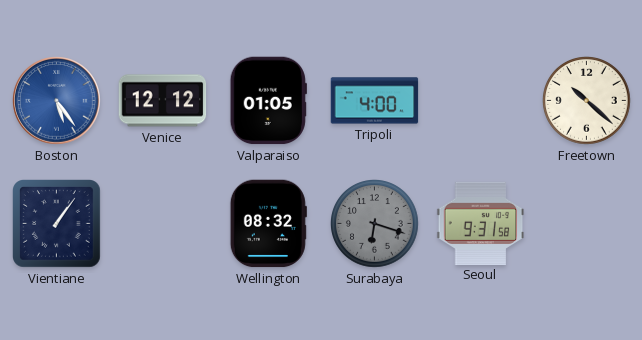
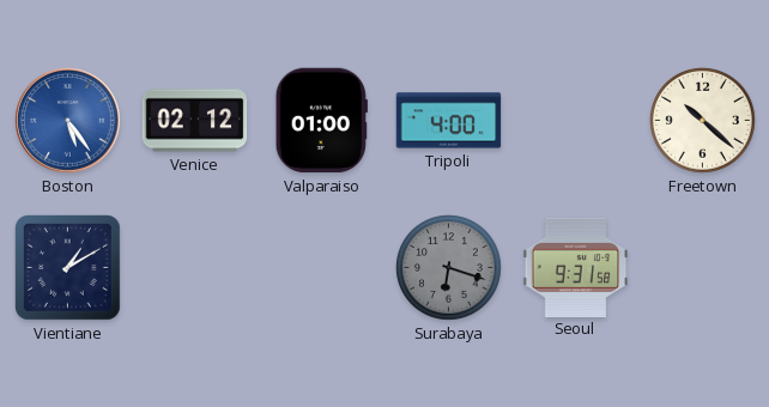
Venice: 12:12 -> 02:12 (195, 121)
Valparaiso: 01:05 -> 01:00 (321, 121)
Vientiane: 1:06 -> 1:10 (68, 268)
Wellington: 08:32 -> none (268, 224)
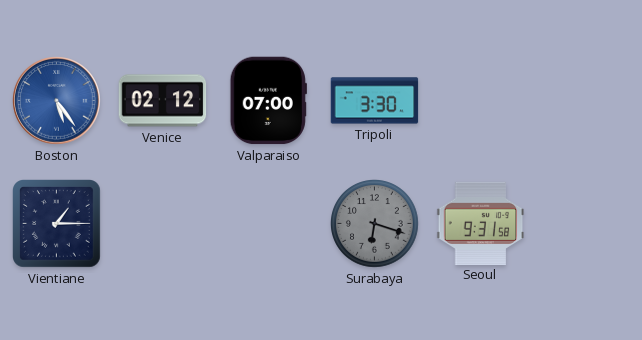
Valparaiso: 01:00 -> 07:00 (268, 101)
Tripoli: 4:00 -> 3:30 (375, 101)
Freetown: 10:22 -> none (703, 121)
Vientiane: 1:10 -> 1:15 (57, 224)
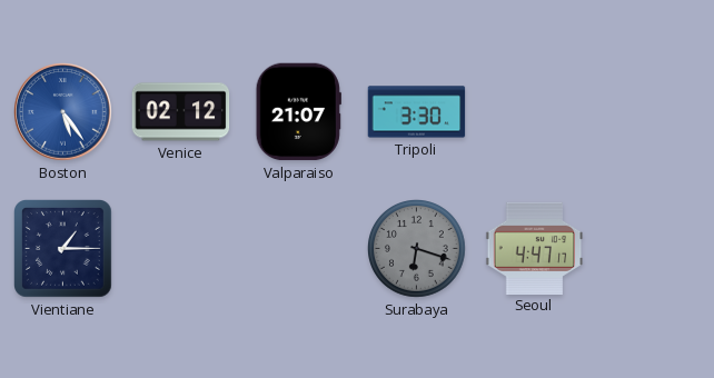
Valparaiso: 07:00 -> 21:07 (298, 112)
Seoul: 9:31 -> 4:47 (535, 248)
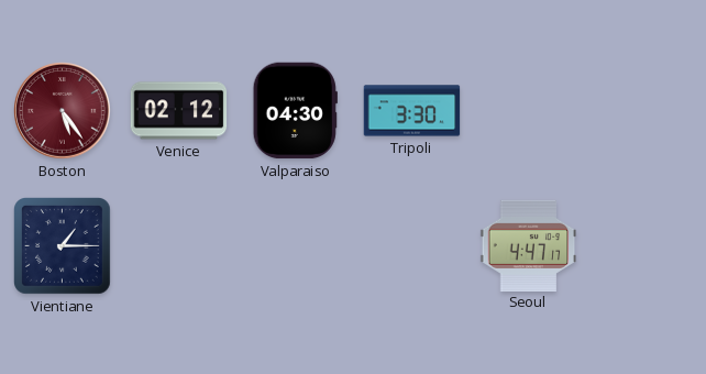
Boston dial: blue -> burgundy (63, 111)
Valparaiso: 21:07 -> 04:30 (295, 111)
Surabaya: 6:18 -> none (417, 249)
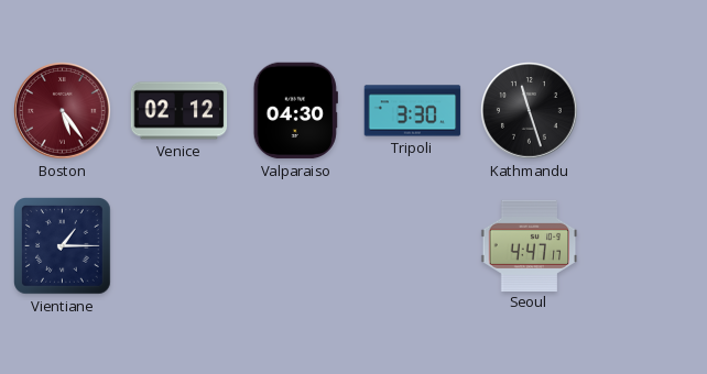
Kathmandu: none -> 11:27 (530, 111)
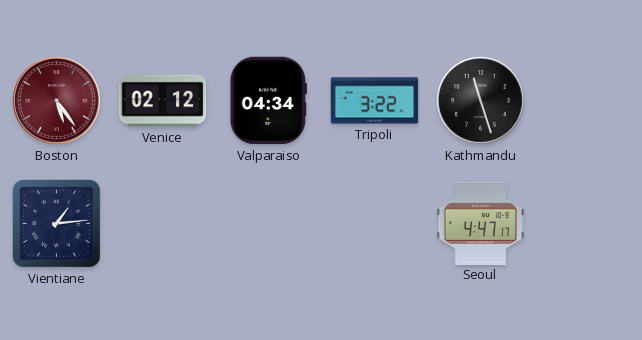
Valparaiso: 04:30 -> 04:34 (268, 101)
Tripoli: 3:30 -> 3:22 (375, 101)
Vientiane: 1:15 -> 1:14 (57, 224)
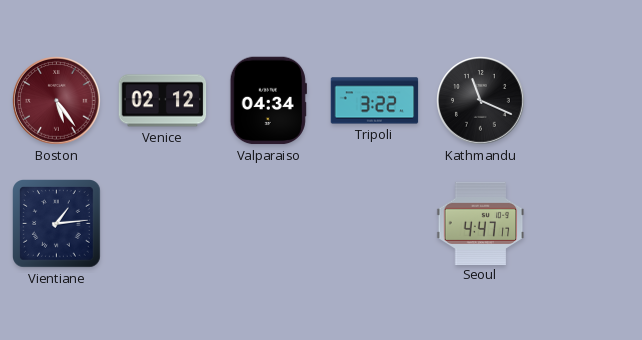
Kathmandu: 11:27 -> 11:19 (481, 101)
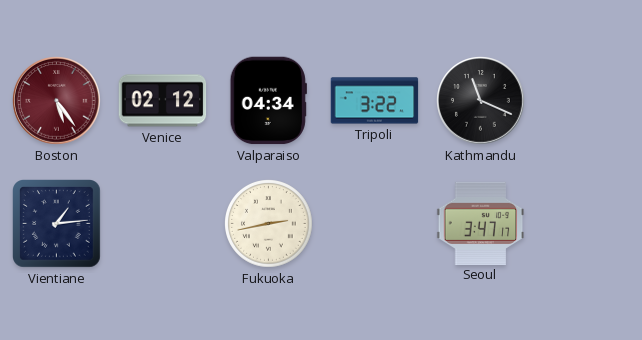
Fukuoka: none -> 2:43 (269, 224)
Seoul: 4:47 -> 3:47 (481, 223)
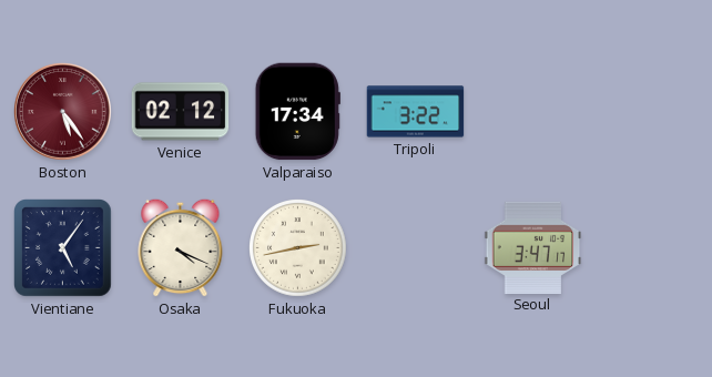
Valparaiso: 04:34 -> 17:34 (297, 112)
Kathmandu: 11:19 -> none (481, 101)
Vientiane: 1:14 -> 5:06 (63, 248)
Osaka: none -> 4:19 (181, 247)
